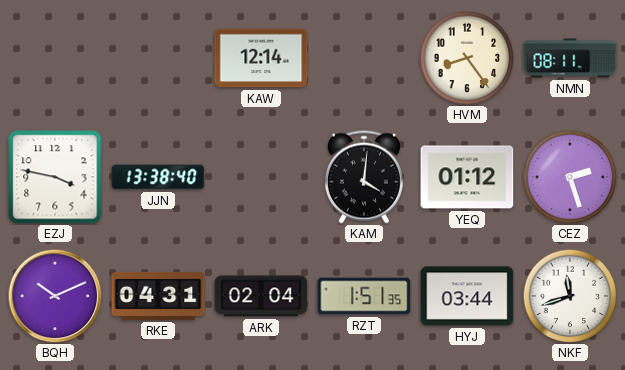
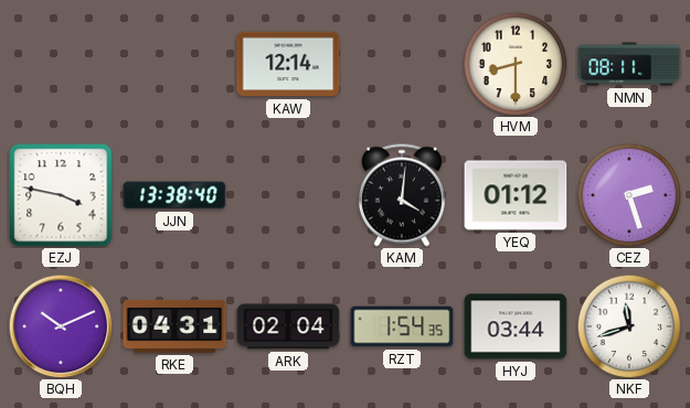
HVM: 8:24 -> 8:30 (516, 64)
RZT: 1:51 -> 1:54 (402, 326)
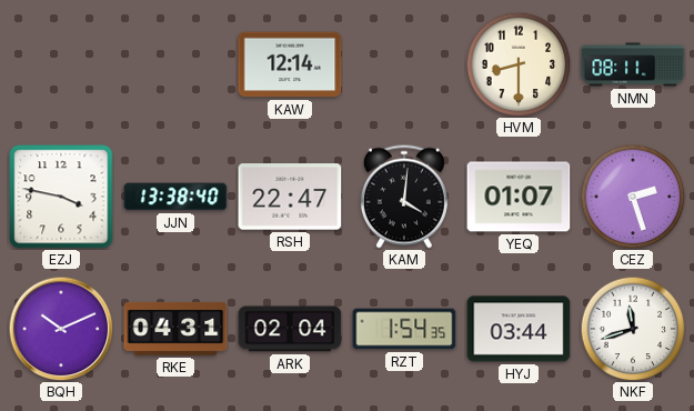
RSH: none -> 22:47 (290, 197)
YEQ: 01:12 -> 01:07 (519, 197)
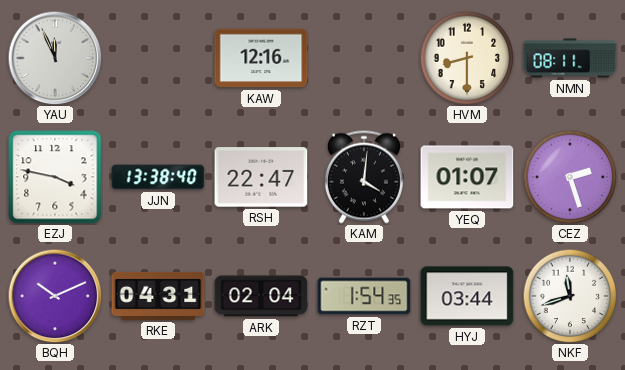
YAU: none -> 11:56 (55, 58)
KAW: 12:14 -> 12:16 (261, 58)
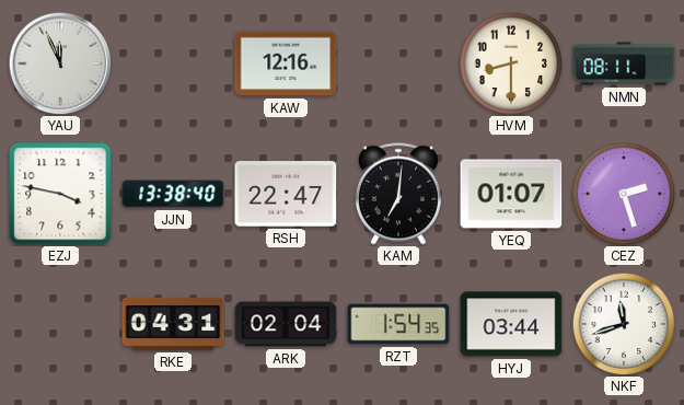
KAM: 4:01 -> 7:01 (398, 194)
BQH: 10:11 -> none (55, 296)
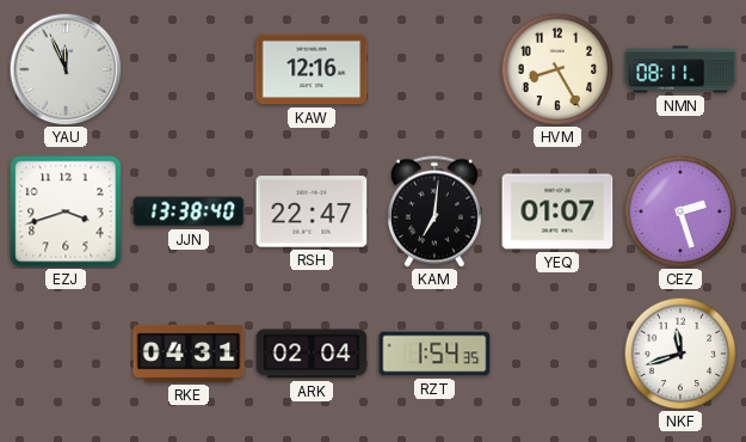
HVM: 8:30 -> 8:25 (557, 69)
EZJ: 3:47 -> 3:42 (66, 211)
HYJ: 03:44 -> none (511, 324)
